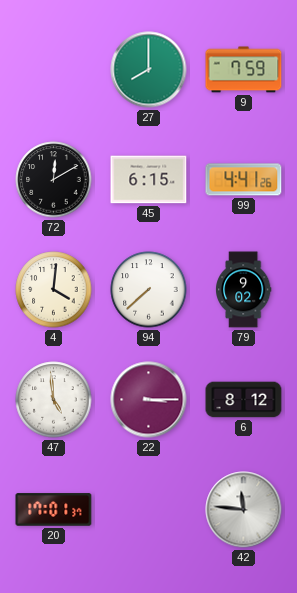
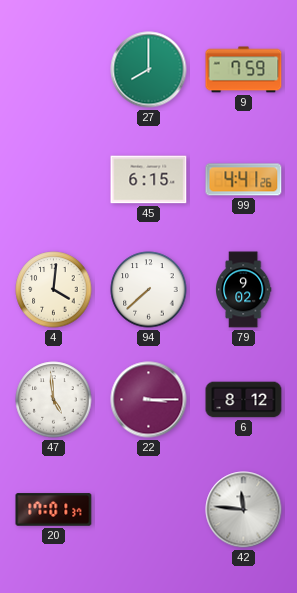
72: 12:10 -> none (54, 180)
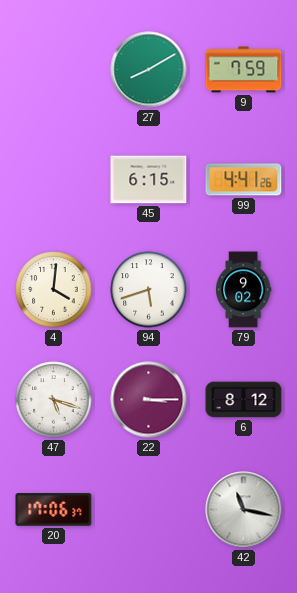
27: 8:00 -> 8:10 (149, 70)
94: 7:38 -> 5:42 (149, 290)
47: 4:59 -> 5:18 (54, 400)
20: 17:01 -> 17:06 (54, 510)
42: 11:46 -> 11:17 (244, 510)
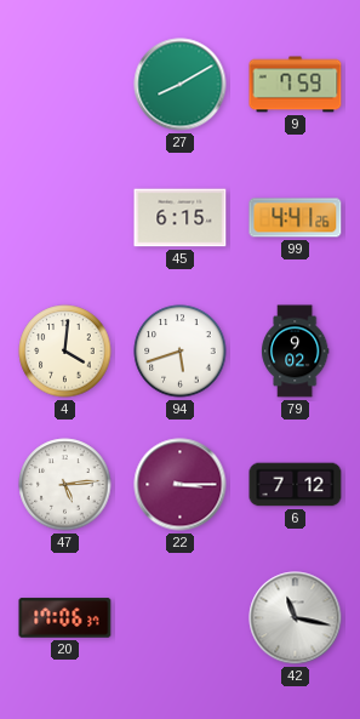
47: 5:18 -> 5:14 (65, 485)
6: 8:12 -> 7:12 (296, 485)
